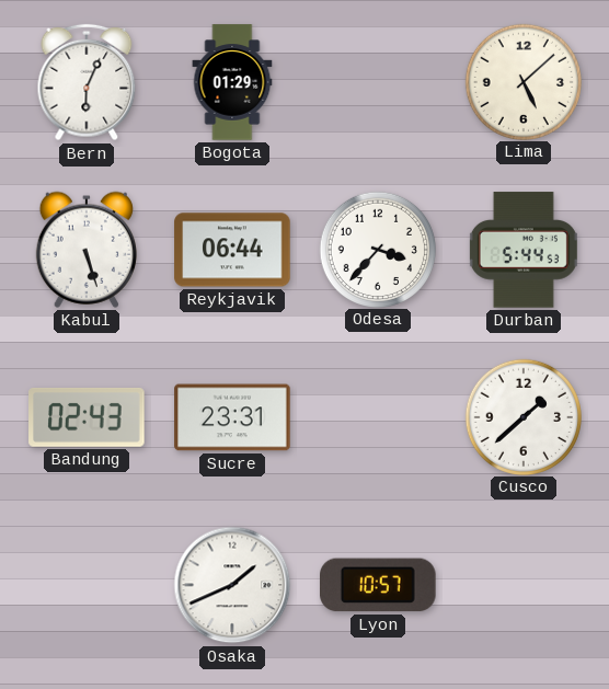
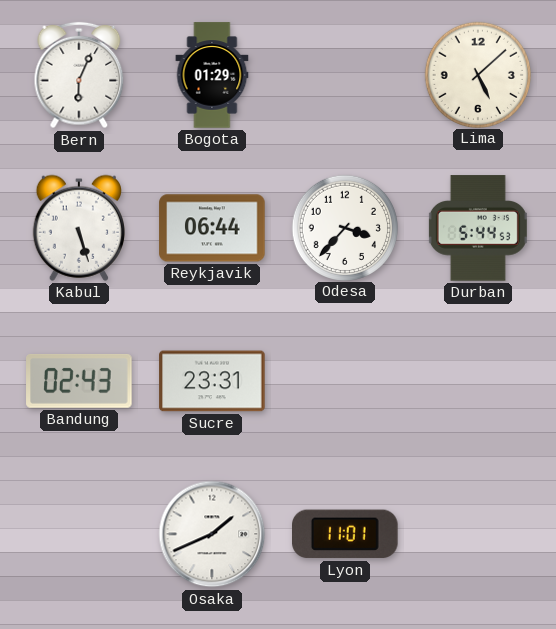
Cusco: 1:38 -> none (522, 416)
Lyon: 10:57 -> 11:01 (346, 534)
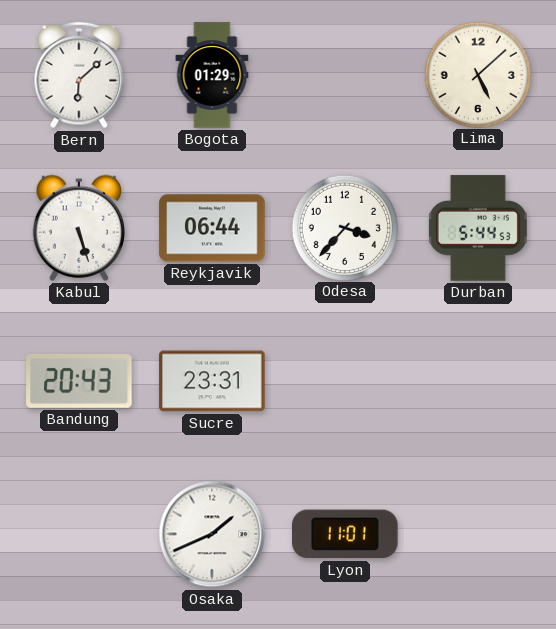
Bern: 6:04 -> 6:08 (79, 75)
Bandung: 02:43 -> 20:43 (79, 382)
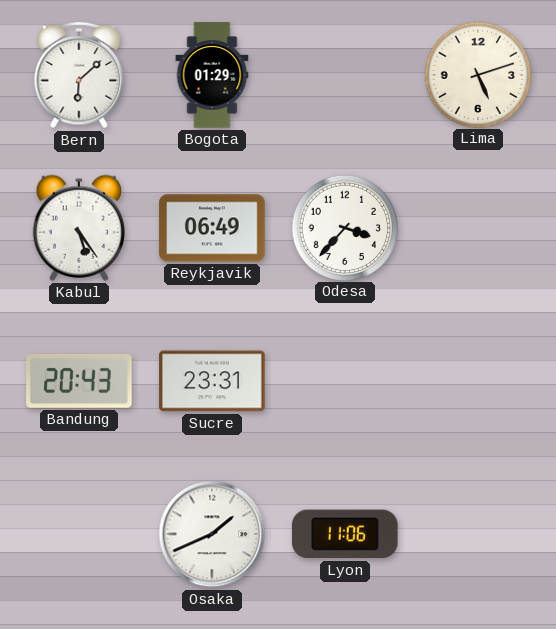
Lima: 5:08 -> 5:12 (477, 74)
Kabul: 5:27 -> 5:24 (79, 228)
Reykjavik: 06:44 -> 06:49 (212, 228)
Durban: 5:44 -> none (478, 228)
Lyon: 11:01 -> 11:06 (346, 534)
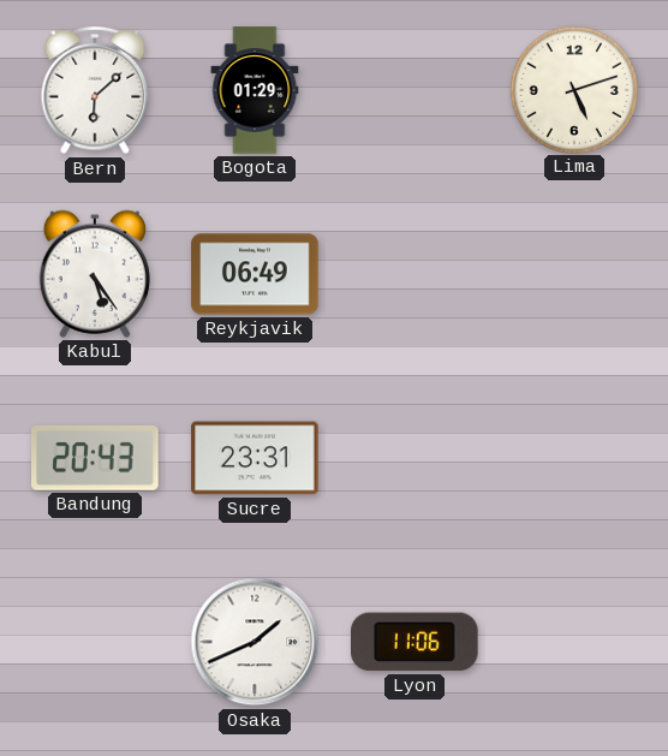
Odesa: 3:37 -> none (344, 227)
